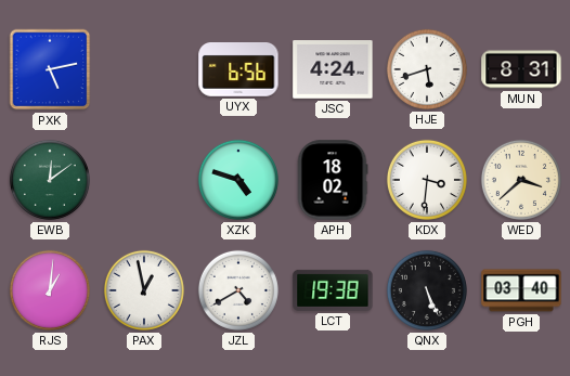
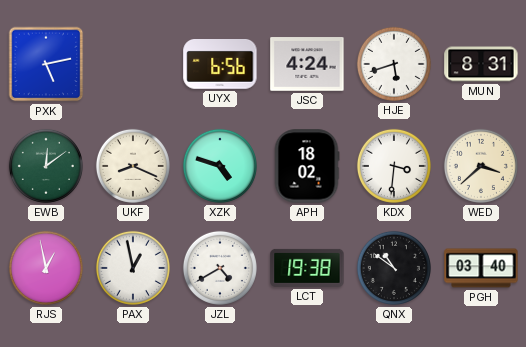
UKF: none -> 8:19 (133, 166)
RJS: 1:01 -> 12:58 (46, 268)
QNX: 5:26 -> 10:51 (394, 268)
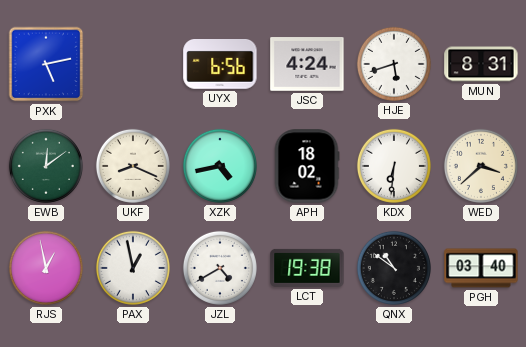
XZK: 4:48 -> 4:43 (220, 166)
KDX: 3:31 -> 6:31 (394, 166)
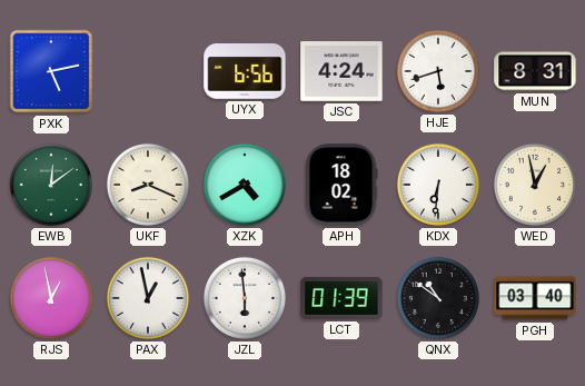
XZK: 4:43 -> 4:40 (245, 185)
WED: 3:38 -> 12:58 (535, 185)
JZL: 4:40 -> 5:59 (245, 298)
LCT: 19:38 -> 01:39 (341, 298)
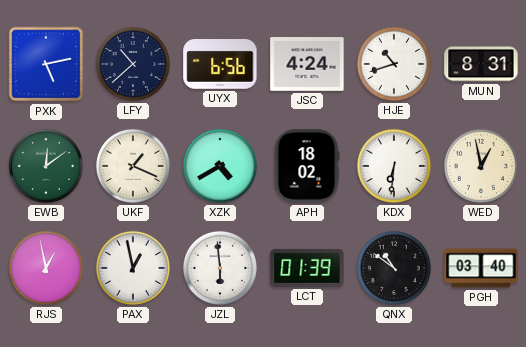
LFY: none -> 10:38 (133, 64)
HJE: 5:42 -> 10:42 (394, 64)
UKF: 8:19 -> 1:19 (133, 166)
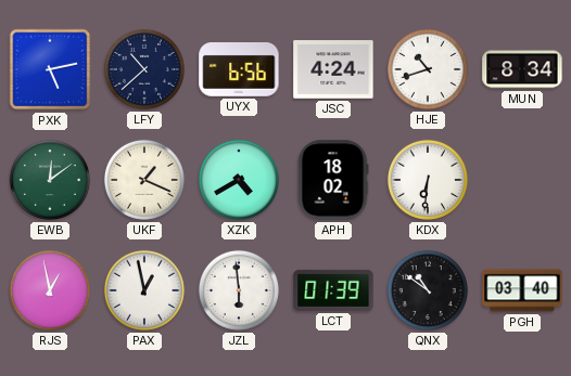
MUN: 8:31 -> 8:34 (522, 69)
WED: 12:58 -> none (481, 166)
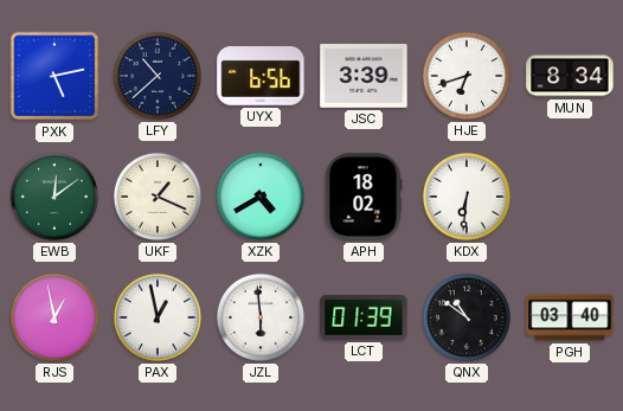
JSC: 4:24 -> 3:39 (364, 76)
HJE: 10:42 -> 6:42 (467, 76)
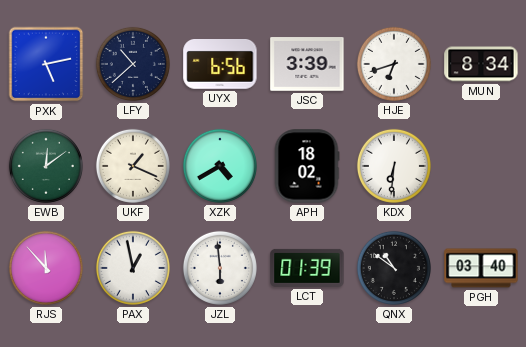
RJS: 12:58 -> 11:53 (46, 268)
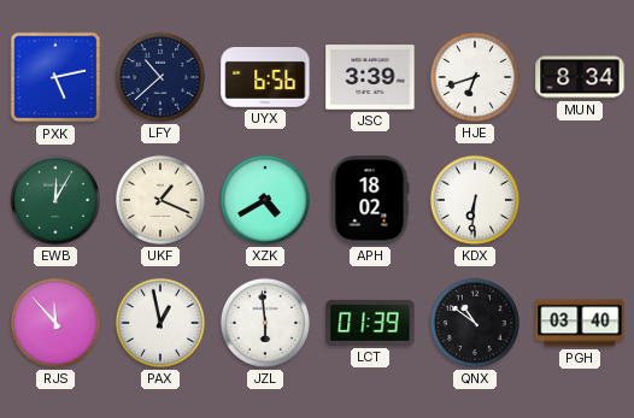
EWB: 12:09 -> 12:05 (55, 200)
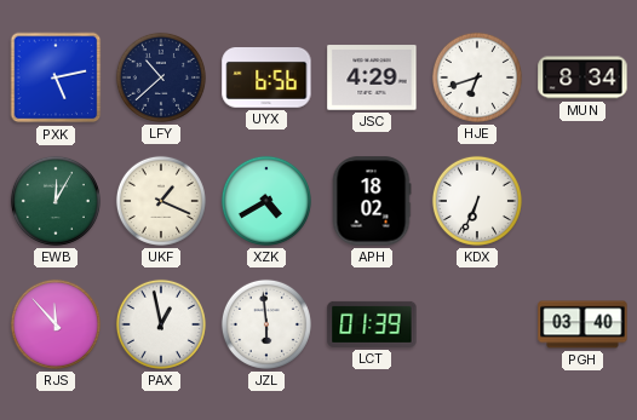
JSC: 3:39 -> 4:29 (372, 77)
KDX: 6:31 -> 6:34 (477, 201)
QNX: 10:51 -> none (475, 323)
